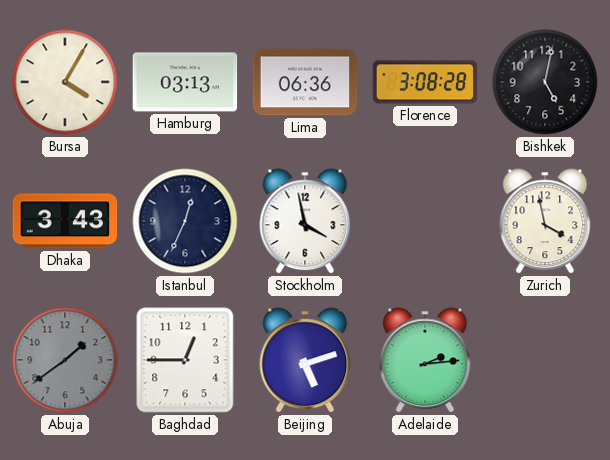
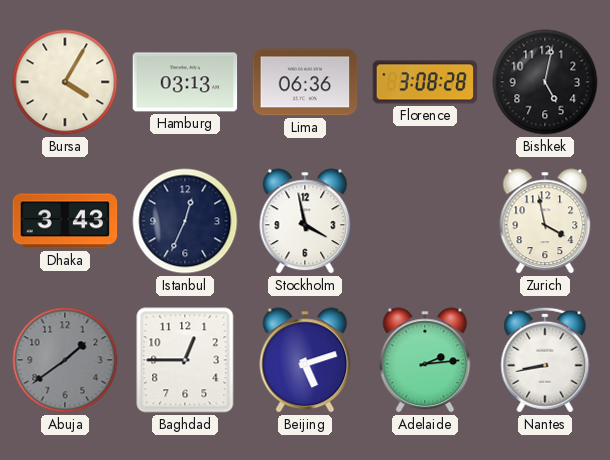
Nantes: none -> 8:43 (545, 360)
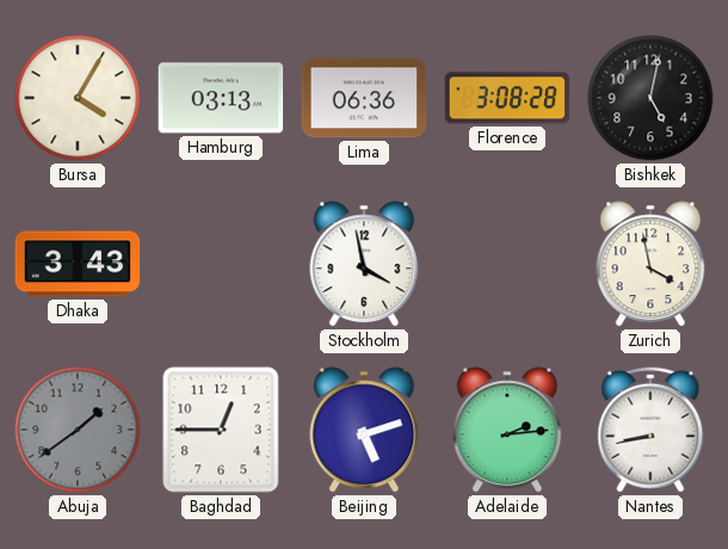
Istanbul: 12:34 -> none (185, 221)
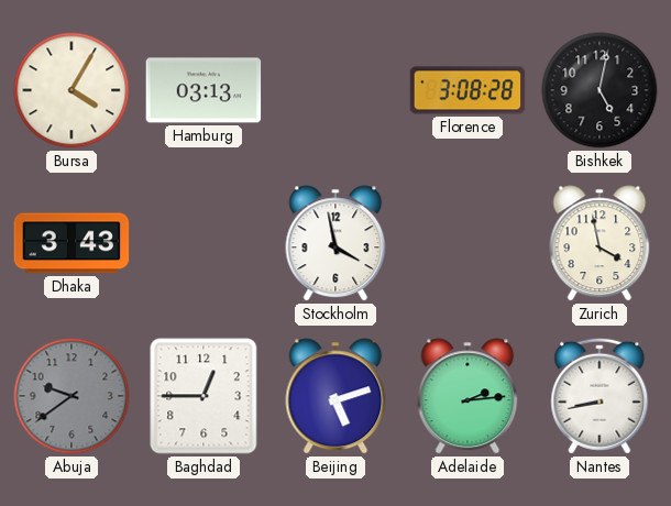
Lima: 06:36 -> none (364, 98)
Abuja: 1:39 -> 9:39 (71, 396)
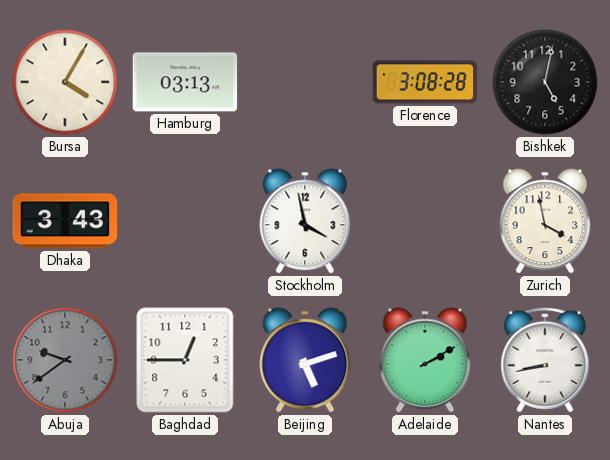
Adelaide: 2:14 -> 2:10 (425, 360)
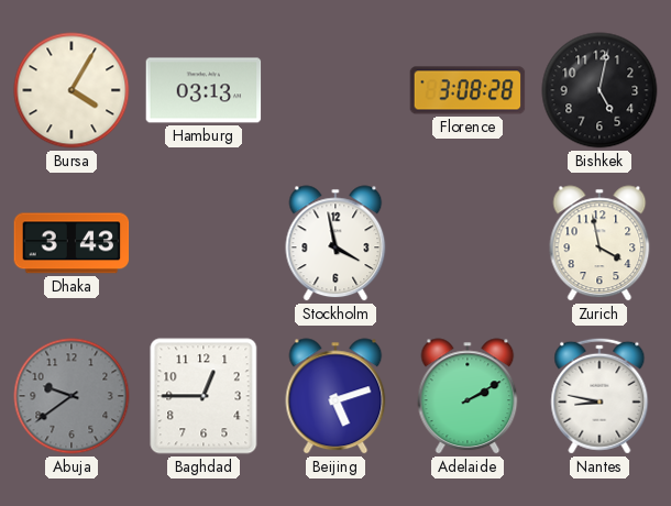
Nantes: 8:43 -> 8:47 (599, 396)
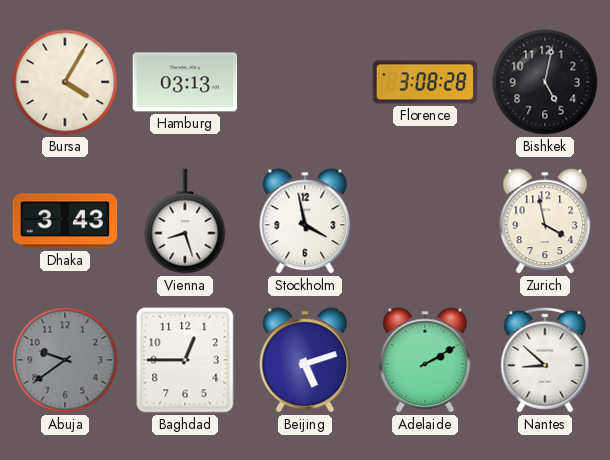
Vienna: none -> 8:27 (185, 221)
Nantes: 8:47 -> 8:52 (545, 360)
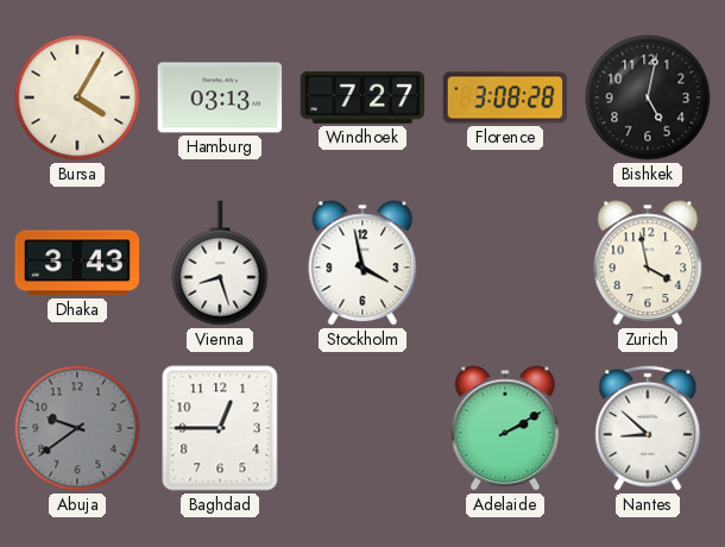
Windhoek: none -> 7:27 (363, 99)
Beijing: 5:12 -> none (305, 360)
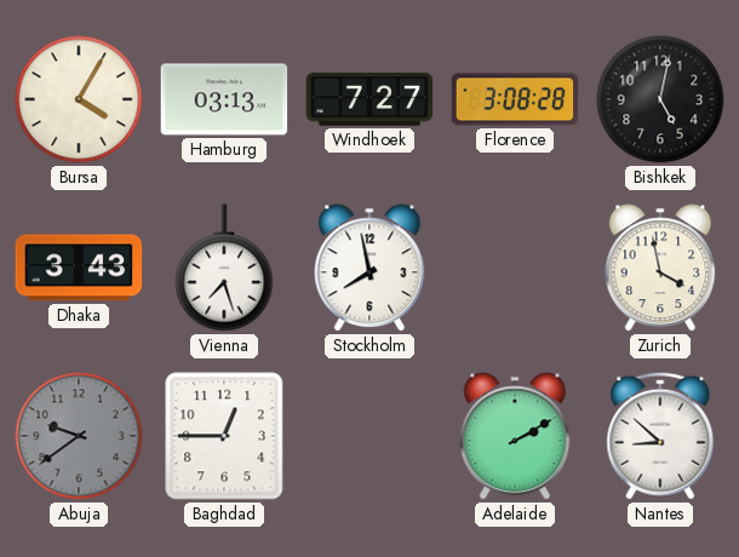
Vienna: 8:27 -> 7:27 (224, 268)
Stockholm: 3:58 -> 7:58 (369, 268)
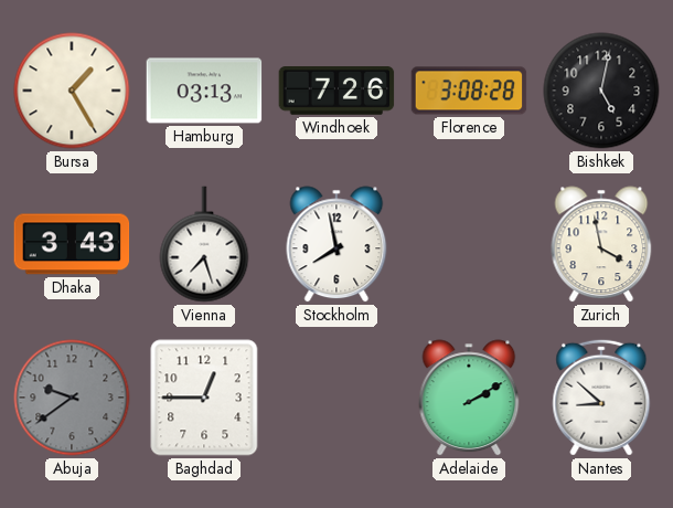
Bursa: 4:05 -> 1:25 (72, 91)
Windhoek: 7:27 -> 7:26 (336, 92)
